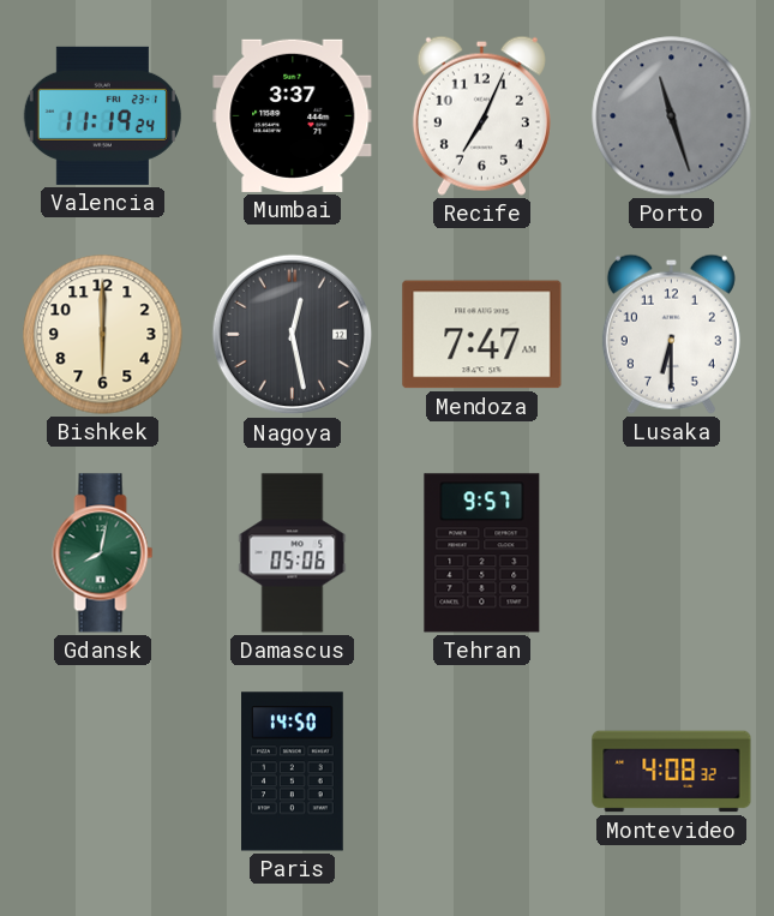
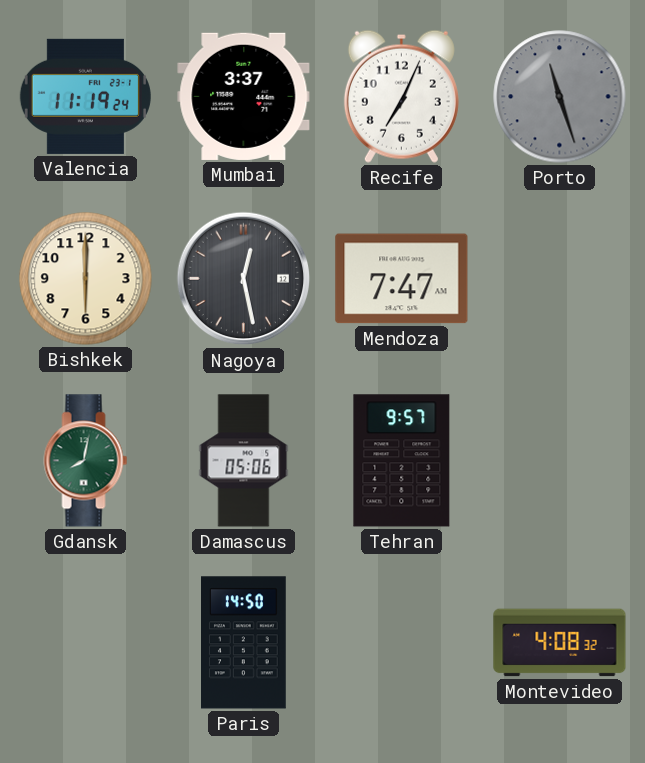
Lusaka: 6:30 -> none (671, 334)
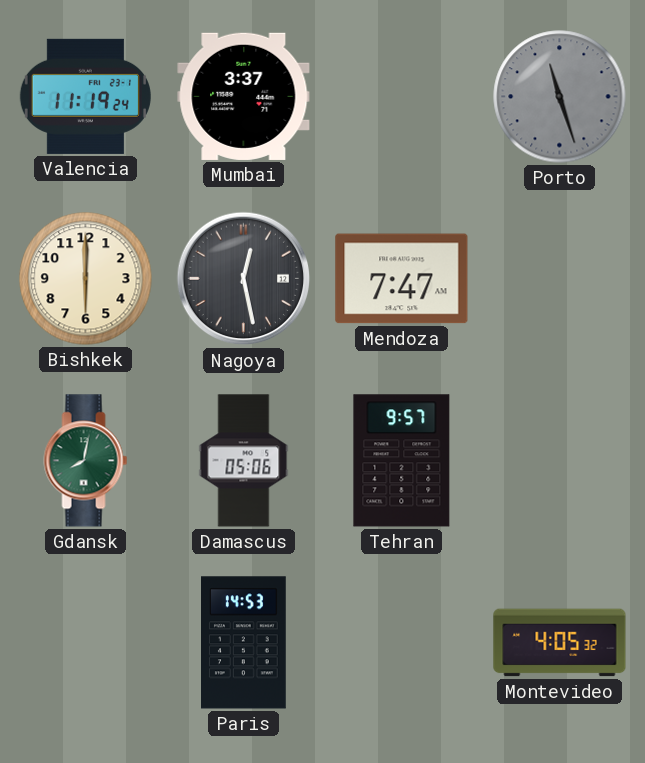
Recife: 7:04 -> none (401, 96)
Paris: 14:50 -> 14:53 (244, 643)
Montevideo: 4:08 -> 4:05 (560, 643)
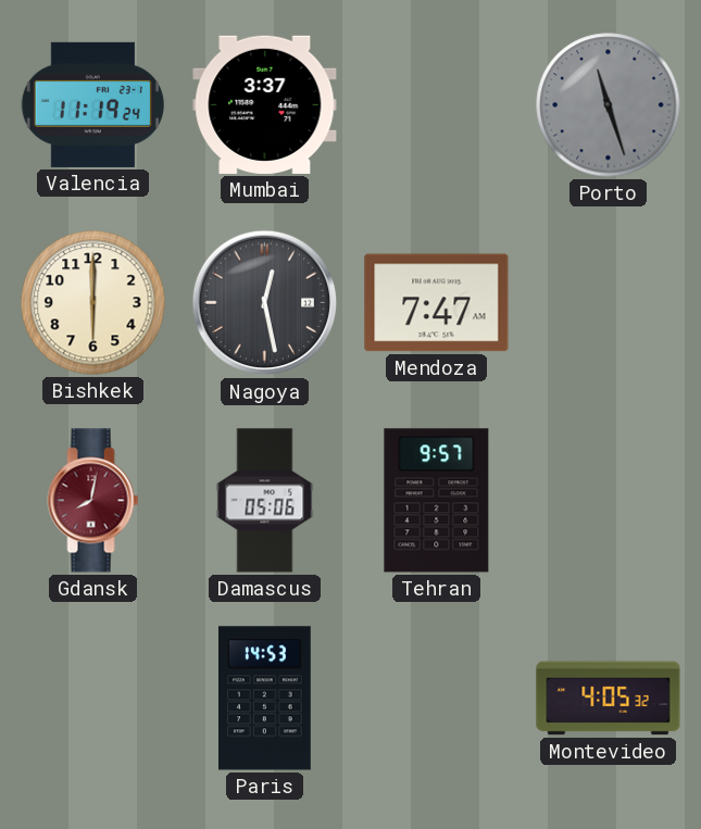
Gdansk dial: green -> burgundy (93, 501)
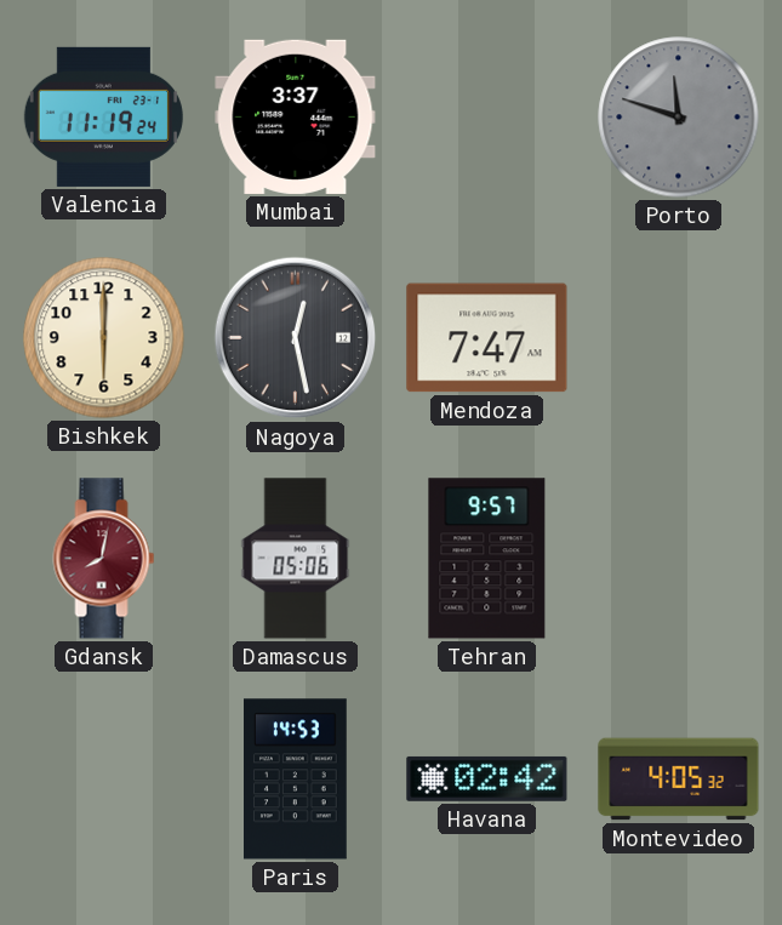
Porto: 11:27 -> 11:48 (679, 118)
Havana: none -> 02:42 (487, 778)
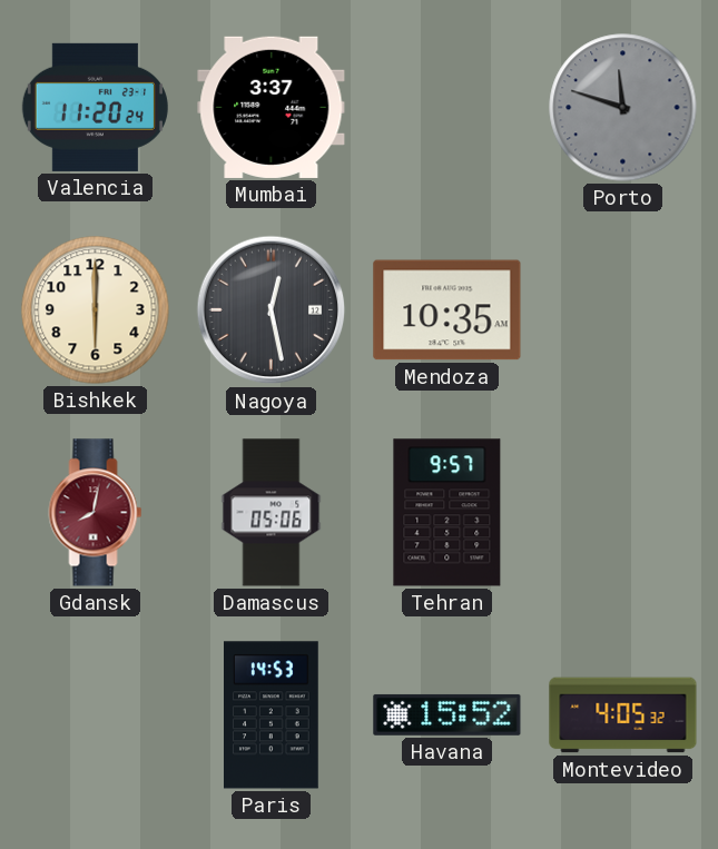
Valencia: 11:19 -> 11:20 (95, 107)
Mendoza: 7:47 -> 10:35 (447, 310)
Havana: 02:42 -> 15:52 (447, 714)
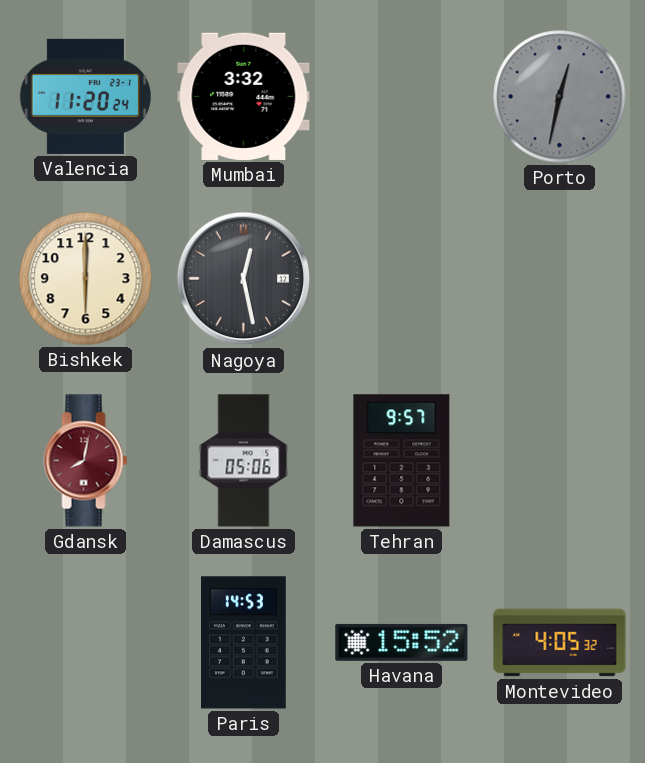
Mumbai: 3:37 -> 3:32 (244, 96)
Porto: 11:48 -> 12:32 (560, 97)
Mendoza: 10:35 -> none (447, 310)
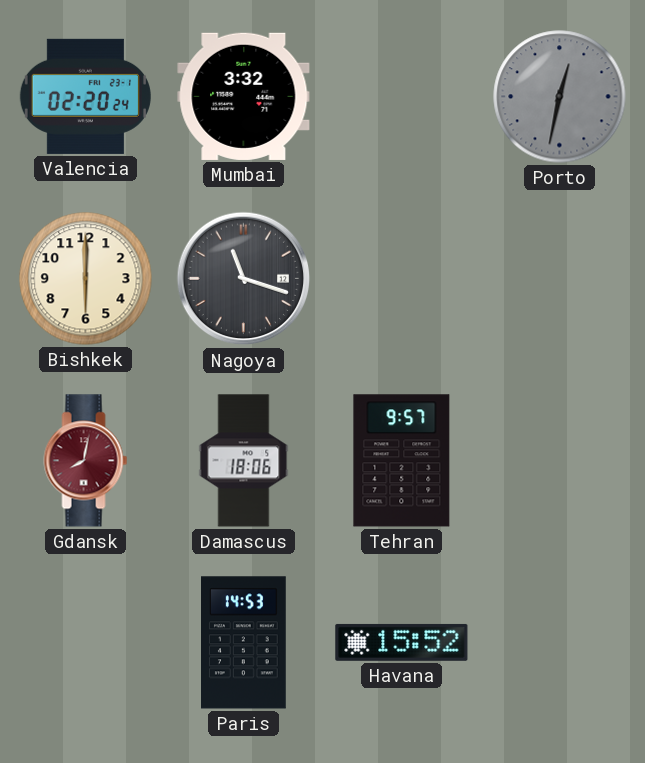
Valencia: 11:20 -> 02:20 (85, 96)
Nagoya: 12:28 -> 11:18 (244, 279)
Damascus: 05:06 -> 18:06 (244, 461)
Montevideo: 4:05 -> none (560, 643)
